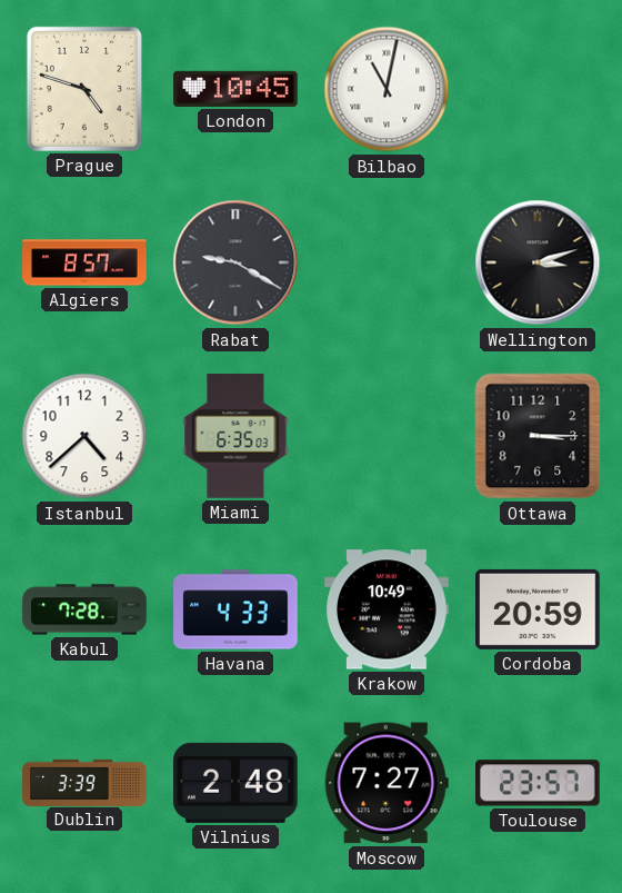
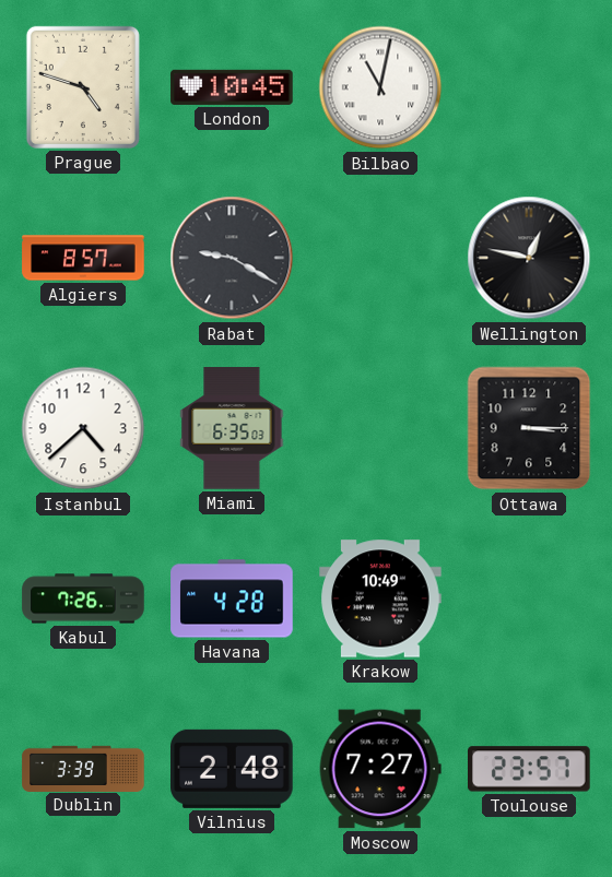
Wellington: 3:12 -> 12:47 (529, 258)
Kabul: 7:28 -> 7:26 (83, 599)
Havana: 4:33 -> 4:28 (232, 599)
Cordoba: 20:59 -> none (538, 609)
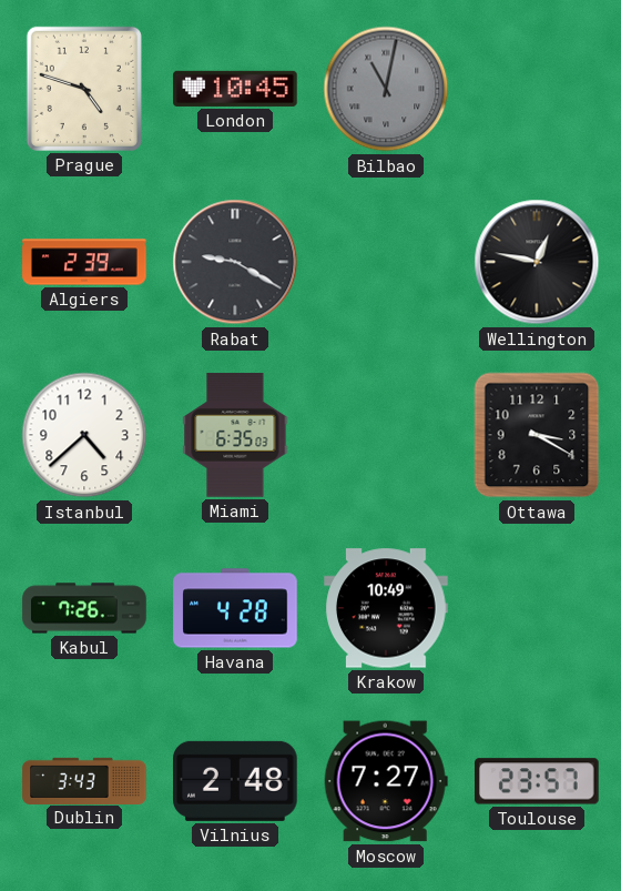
Bilbao dial: white -> grey (386, 89)
Algiers: 8:57 -> 2:39 (84, 262)
Ottawa: 3:15 -> 3:20 (537, 435)
Dublin: 3:39 -> 3:43 (84, 780)
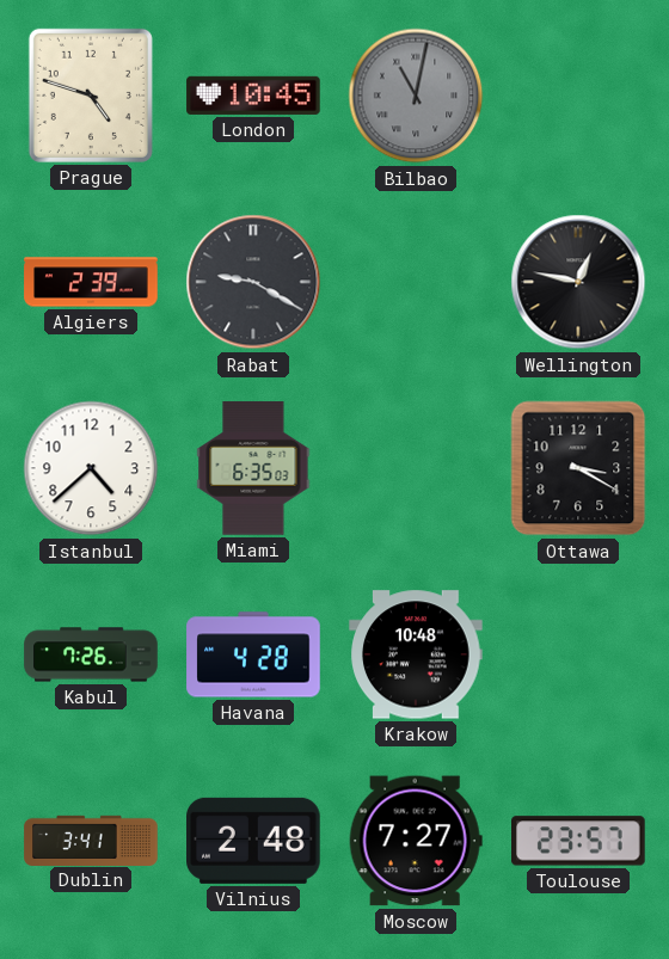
Krakow: 10:49 -> 10:48 (416, 654)
Dublin: 3:43 -> 3:41 (91, 840)
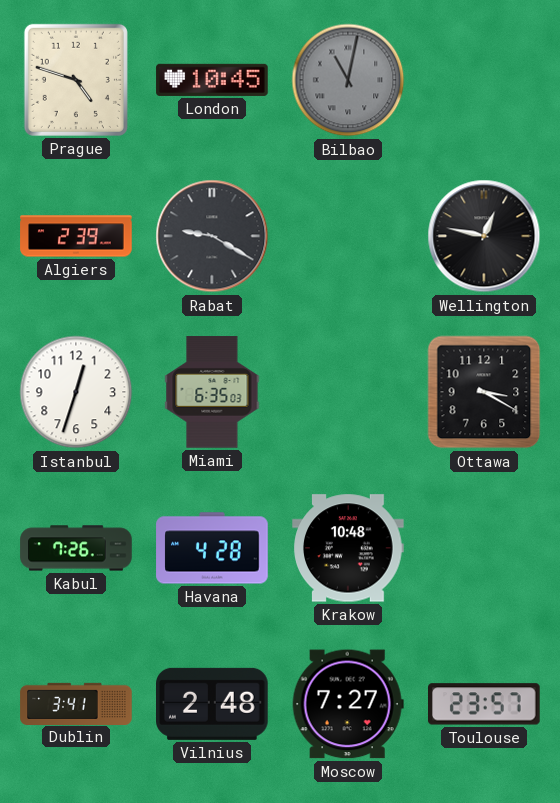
Istanbul: 4:38 -> 12:33 (76, 392)
